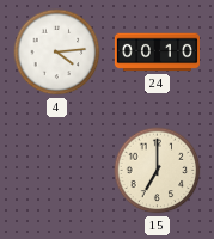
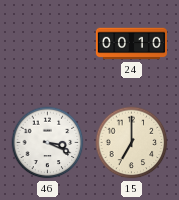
4: 4:14 -> none (57, 53)
46: none -> 3:19 (48, 143)
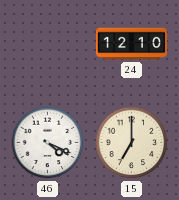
24: 00:10 -> 12:10 (131, 44)
46: 3:19 -> 4:19 (48, 143)
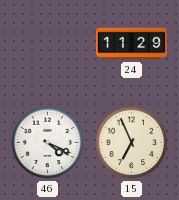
24: 12:10 -> 11:29 (131, 44)
15: 7:00 -> 6:56 (132, 143)
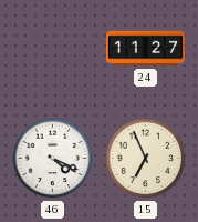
24: 11:29 -> 11:27 (145, 49)
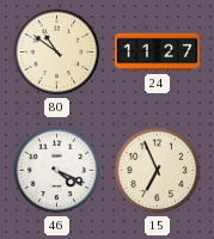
80: none -> 10:51 (57, 53)
